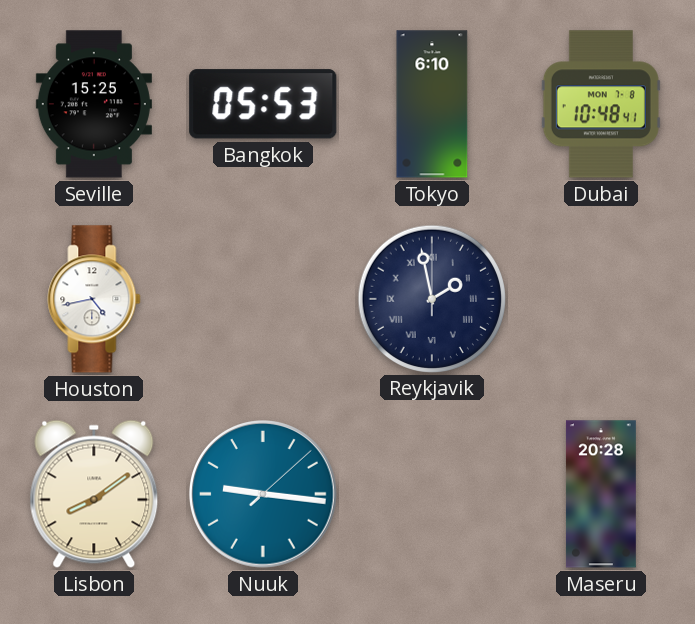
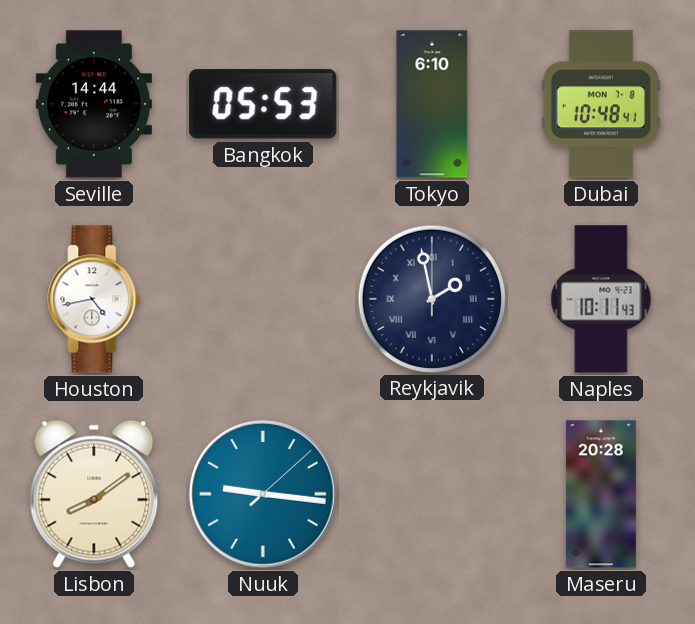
Seville: 15:25 -> 14:44 (94, 104)
Naples: none -> 10:11 (601, 299)
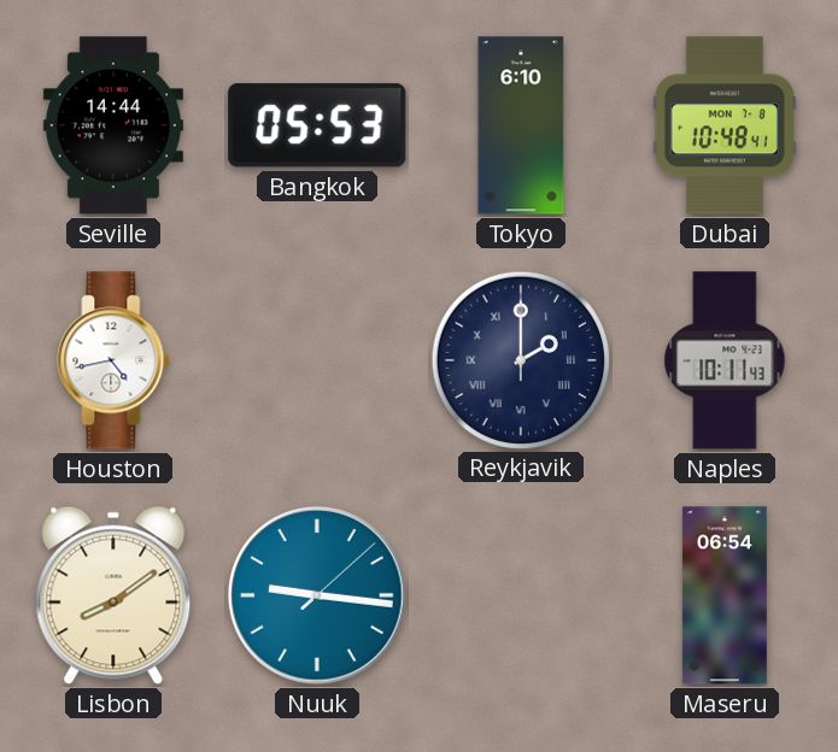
Reykjavik: 1:58 -> 2:00 (520, 359)
Maseru: 20:28 -> 06:54 (725, 595)
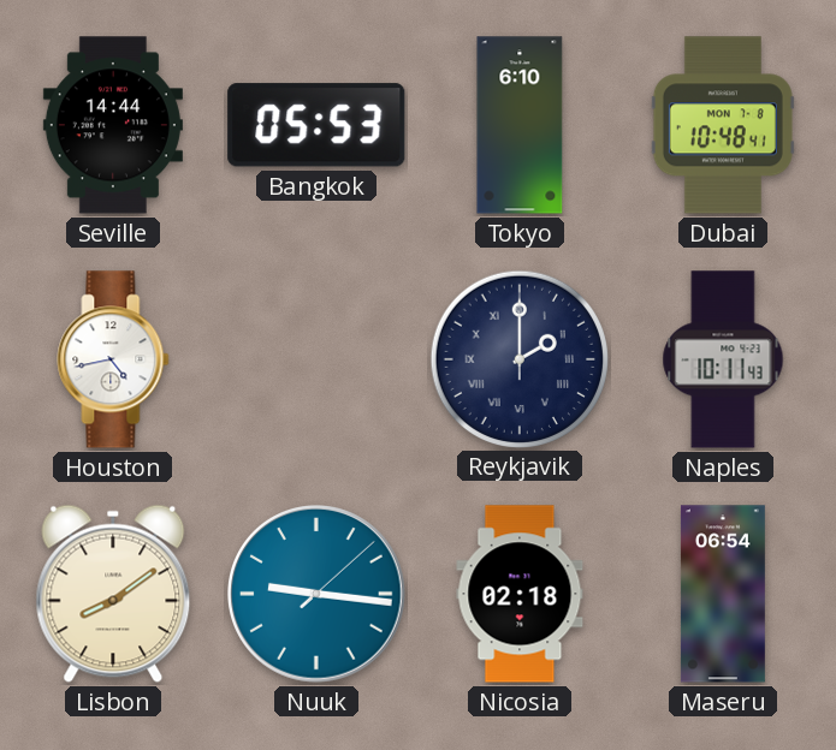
Nicosia: none -> 02:18 (520, 594)
